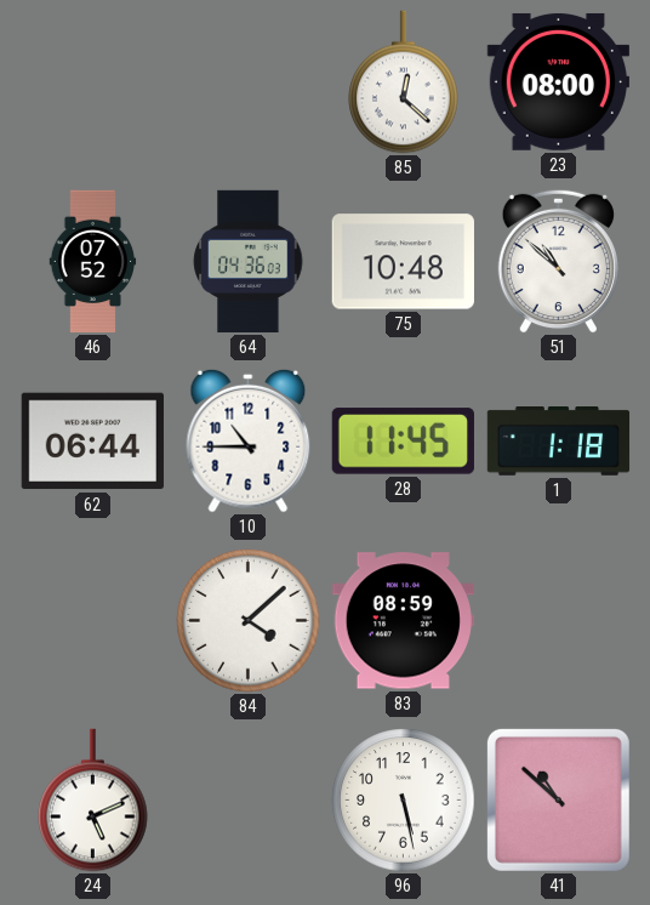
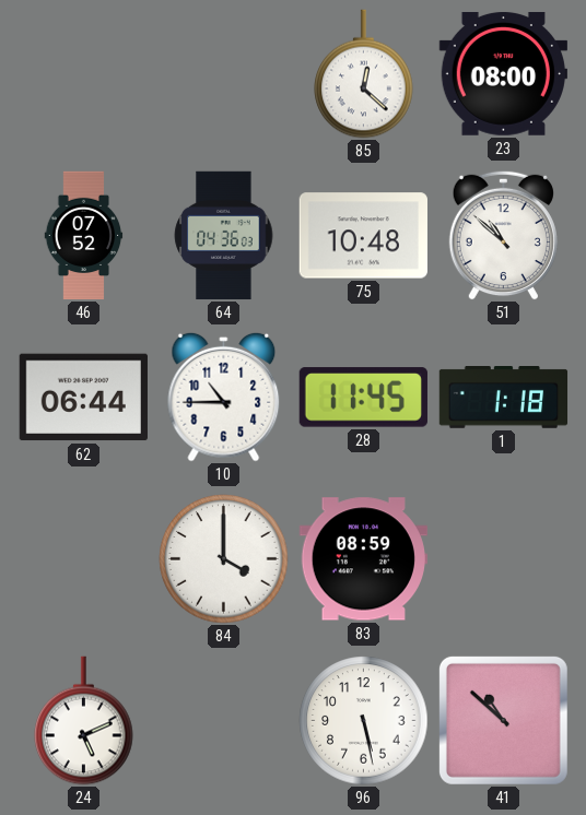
84: 4:08 -> 4:00 (224, 559)
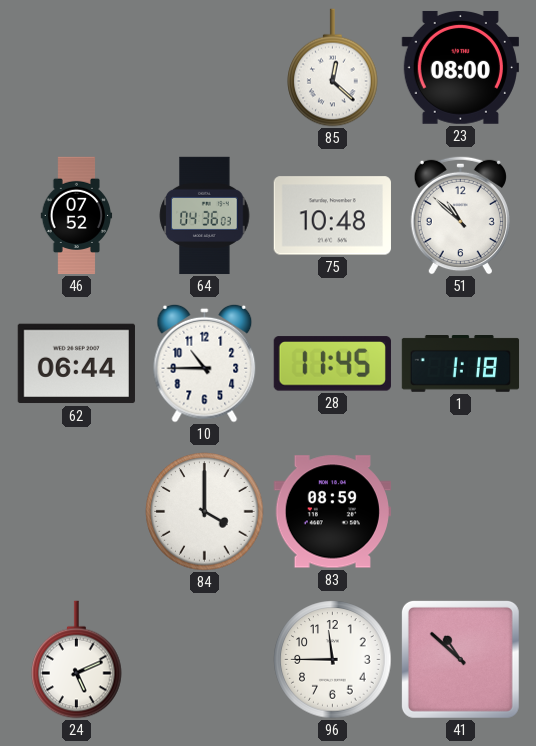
96: 5:28 -> 11:45 (333, 660)
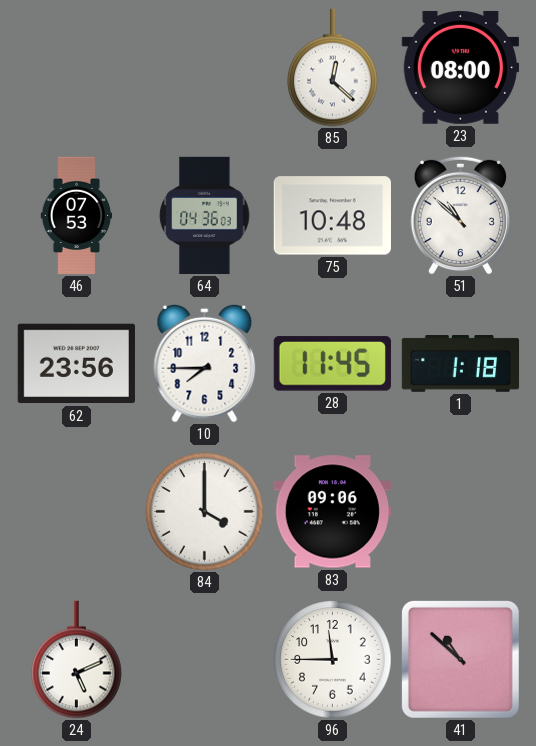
46: 07:52 -> 07:53 (77, 216)
62: 06:44 -> 23:56 (76, 364)
10: 10:45 -> 7:45 (205, 363)
83: 08:59 -> 09:06 (332, 512)
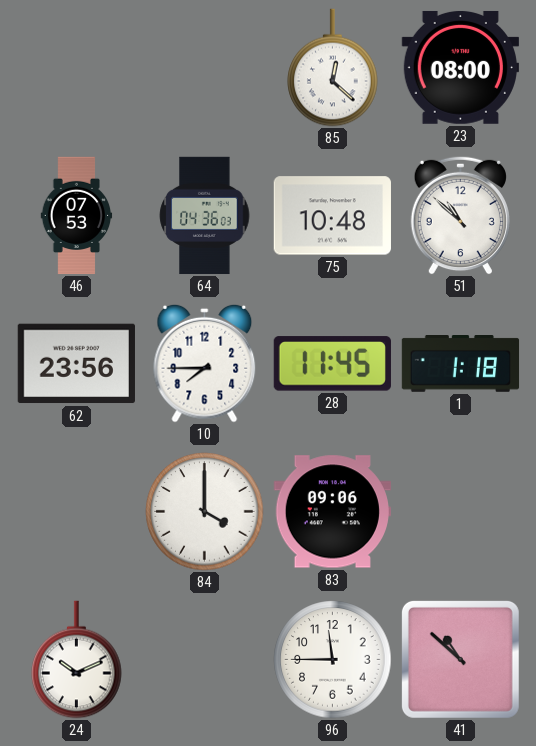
24: 5:11 -> 10:11 (77, 660)
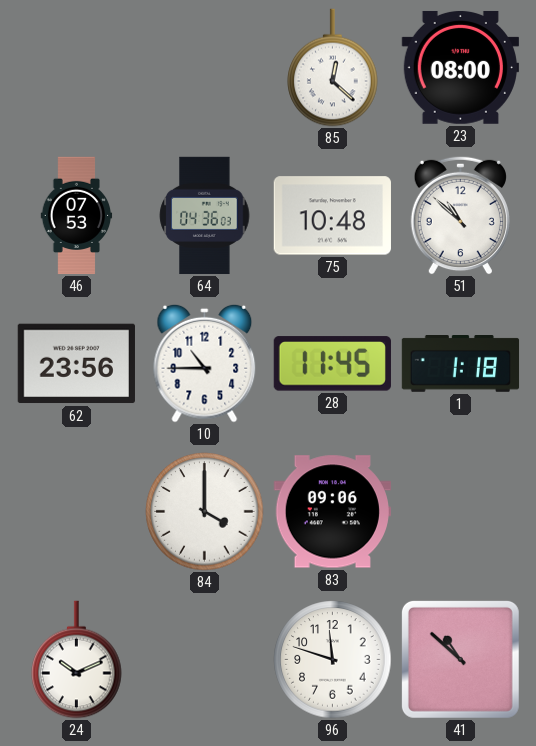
10: 7:45 -> 10:45 (205, 363)
96: 11:45 -> 11:48 (333, 660)
